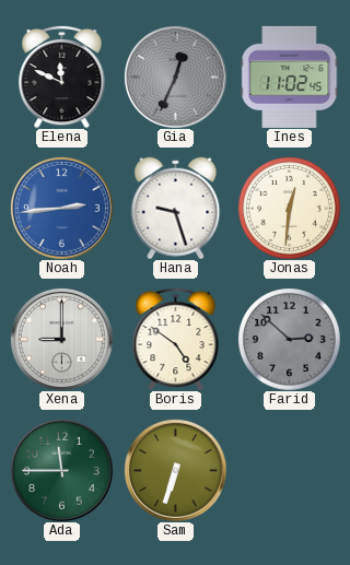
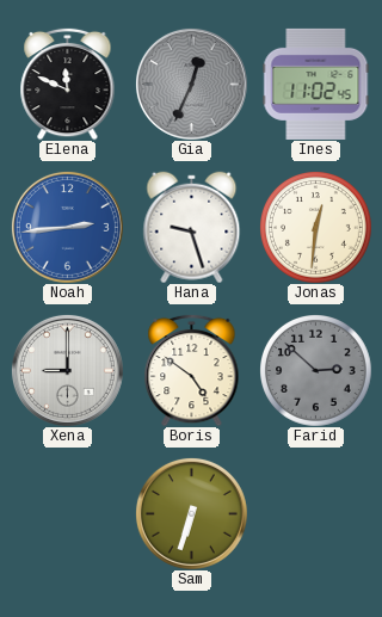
Ada: 11:45 -> none (61, 470)
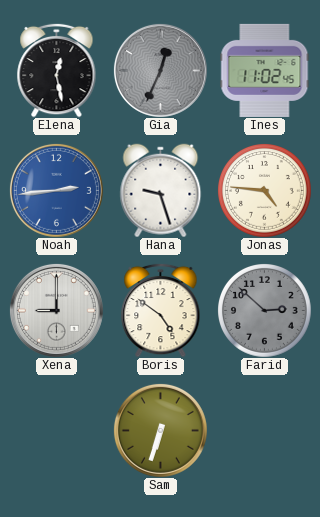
Elena: 11:49 -> 12:28 (57, 70)
Jonas: 12:31 -> 4:46 (265, 191)
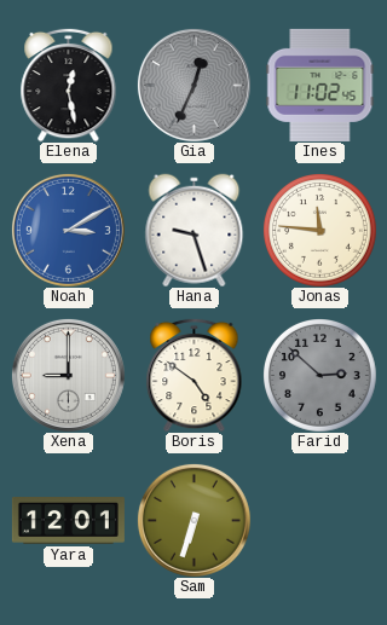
Noah: 2:44 -> 3:10 (68, 230)
Jonas: 4:46 -> 11:46 (320, 231)
Yara: none -> 12:01 (68, 521)
